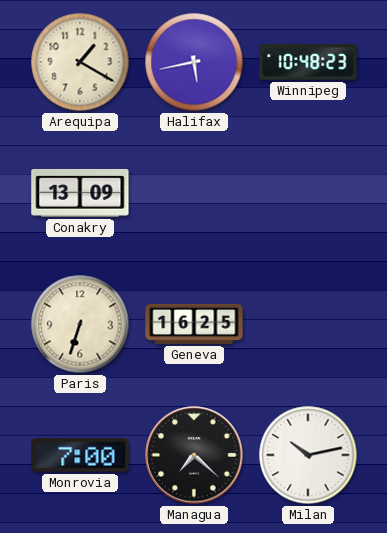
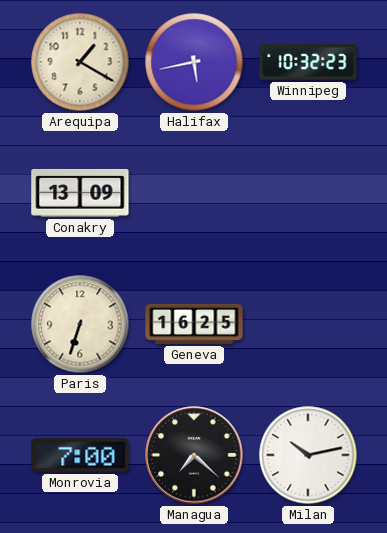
Winnipeg: 10:48 -> 10:32 (308, 62)
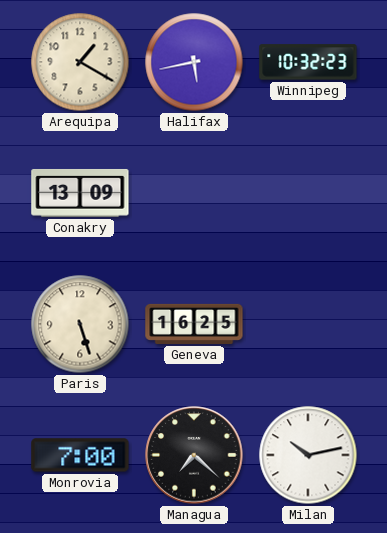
Paris: 6:33 -> 5:27 (80, 324)
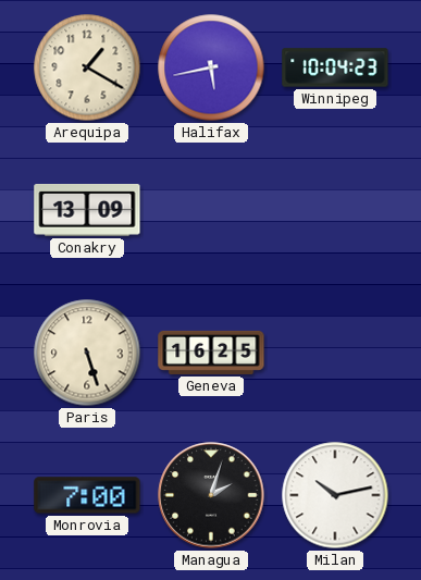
Winnipeg: 10:32 -> 10:04 (335, 67)
Managua: 7:22 -> 2:03 (211, 495)
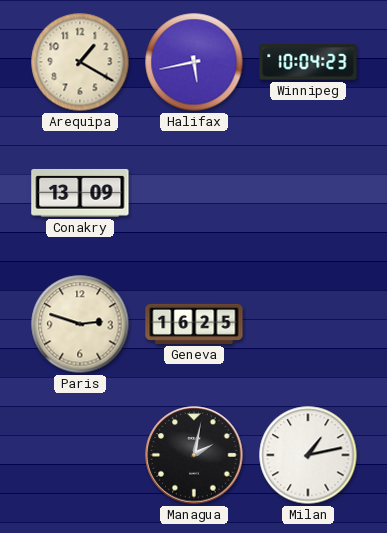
Paris: 5:27 -> 2:48 (80, 324)
Monrovia: 7:00 -> none (87, 495)
Managua: 2:03 -> 2:02 (194, 455)
Milan: 10:13 -> 1:13 (308, 455)
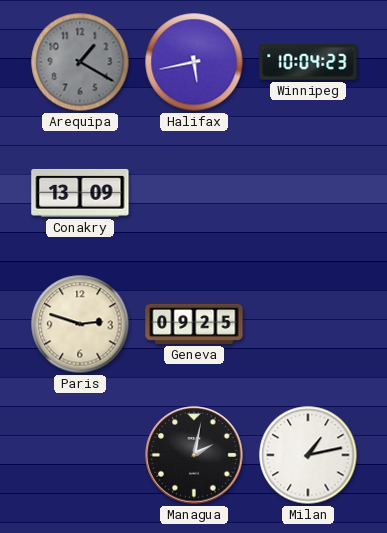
Arequipa dial: cream -> grey (80, 62)
Geneva: 16:25 -> 09:25 (194, 324)
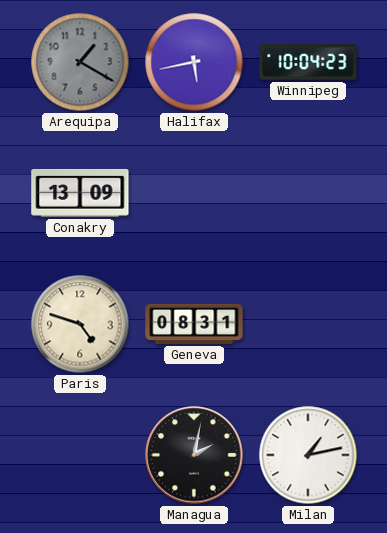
Paris: 2:48 -> 4:48 (80, 324)
Geneva: 09:25 -> 08:31 (194, 324)
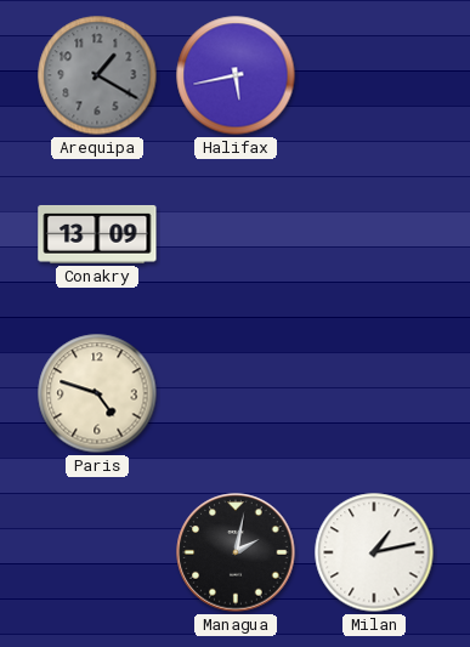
Winnipeg: 10:04 -> none (308, 62)
Geneva: 08:31 -> none (194, 324)
